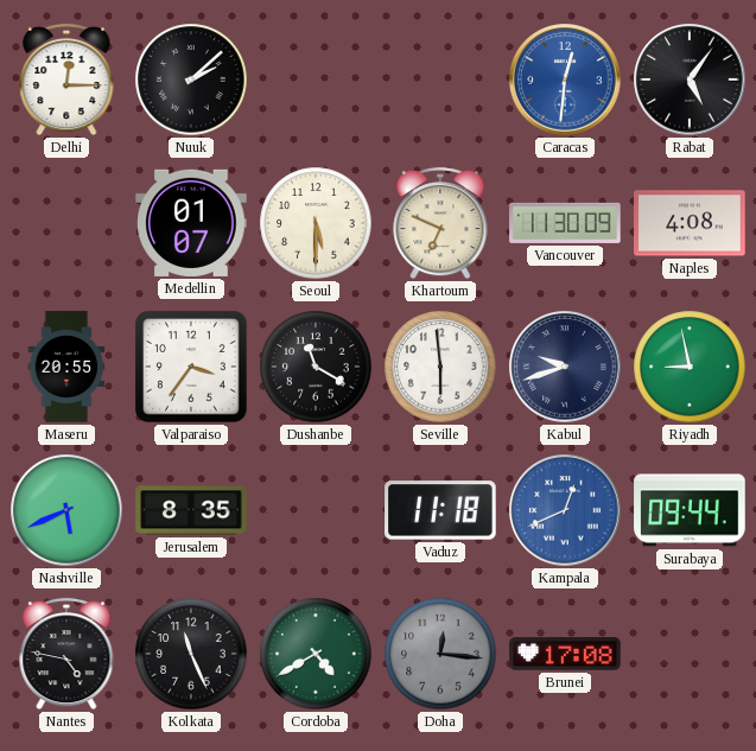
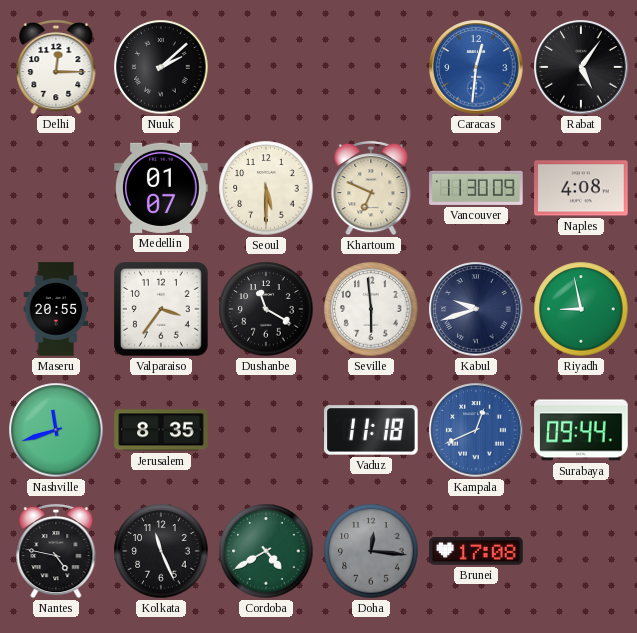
Nashville: 5:41 -> 11:42 (56, 430)
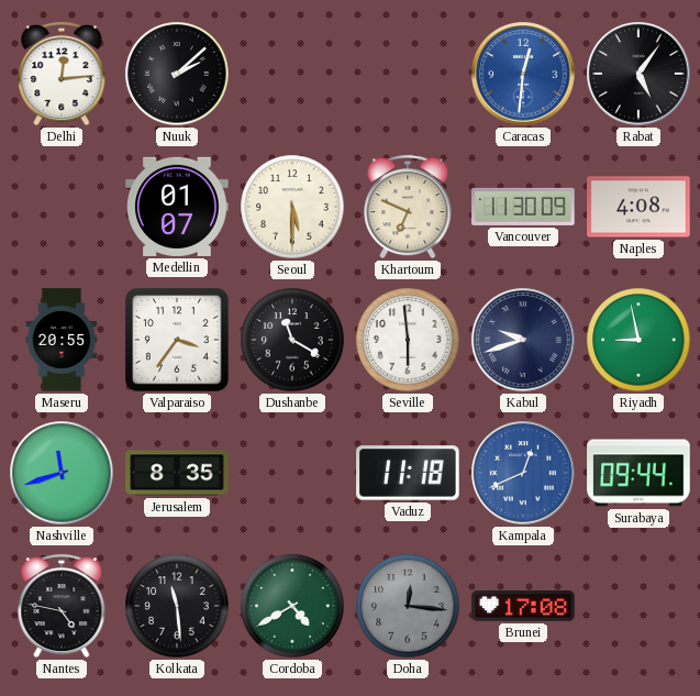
Delhi: 12:15 -> 12:14 (62, 74)
Kolkata: 11:26 -> 11:29 (177, 606)
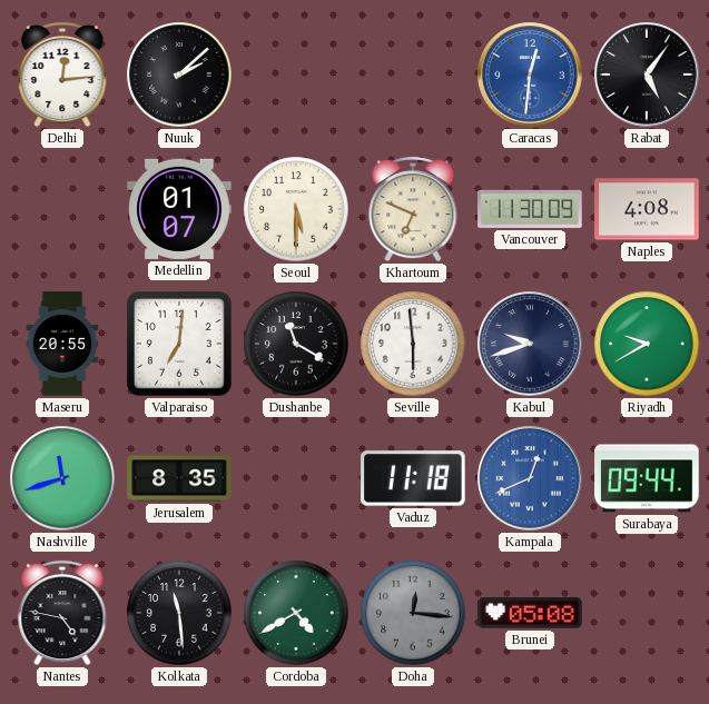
Valparaiso: 3:36 -> 7:01 (179, 344)
Riyadh: 8:58 -> 9:40 (647, 344)
Brunei: 17:08 -> 05:08 (530, 613)
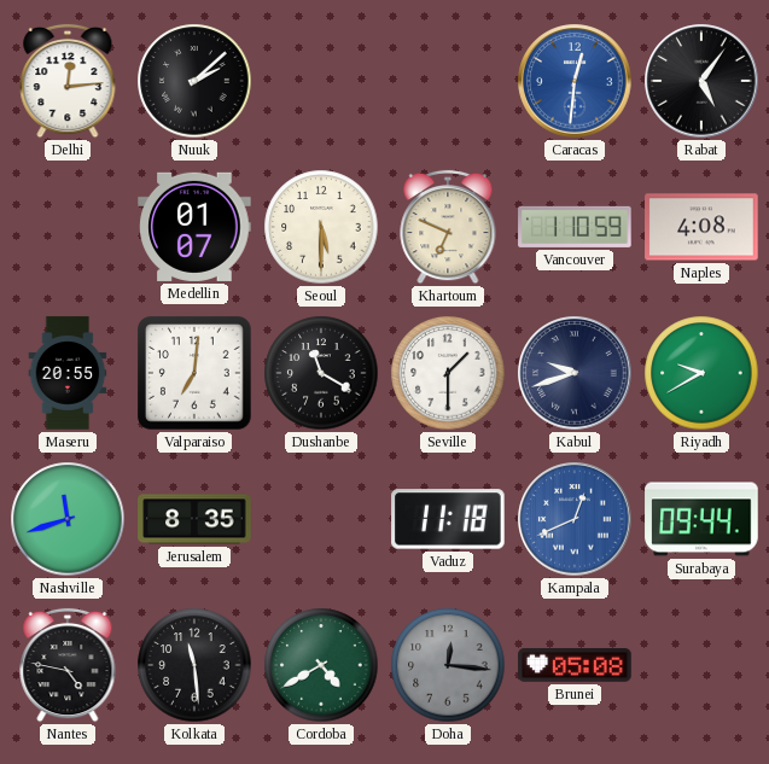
Vancouver: 11:30 -> 1:10 (575, 227)
Seville: 5:59 -> 1:30 (448, 373)
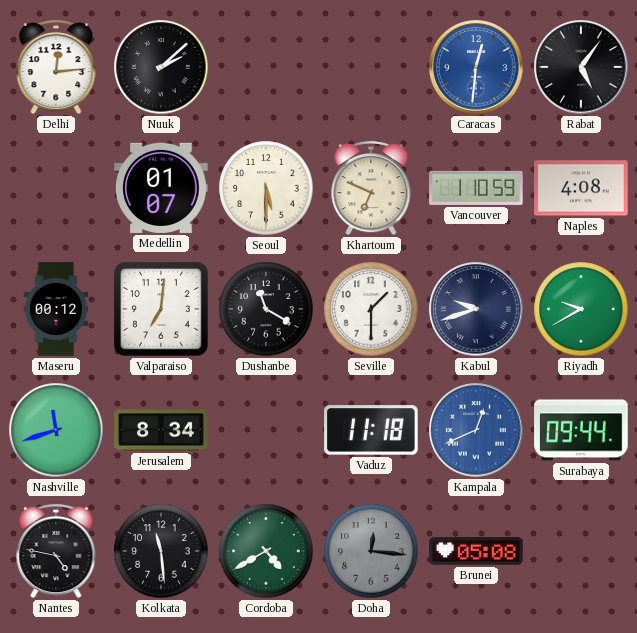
Maseru: 20:55 -> 00:12 (56, 309)
Jerusalem: 8:35 -> 8:34 (161, 430)
